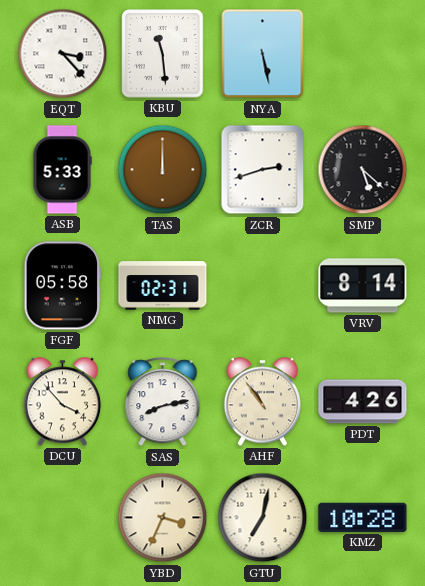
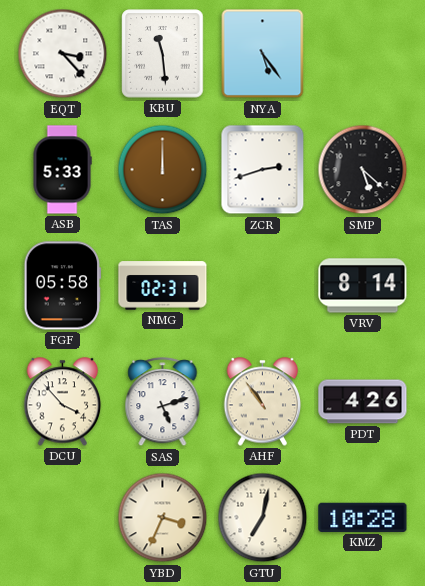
NYA: 5:28 -> 5:24 (263, 54)
SAS: 8:13 -> 5:12 (163, 402)
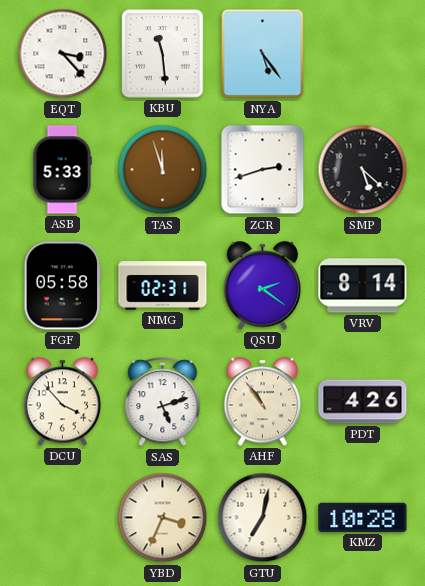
TAS: 12:00 -> 11:57 (163, 170)
QSU: none -> 2:21 (263, 286)
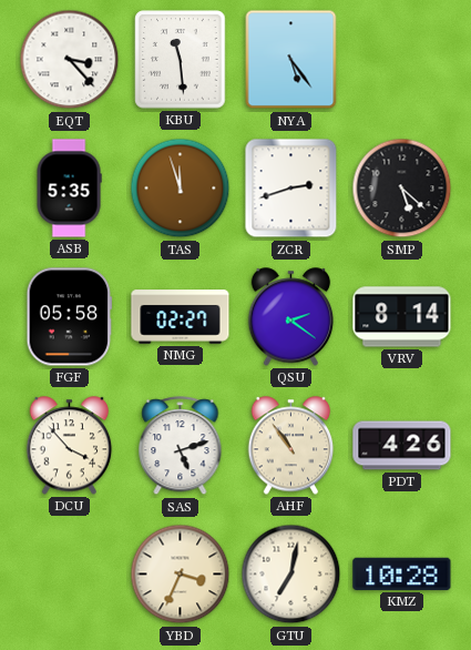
ASB: 5:33 -> 5:35 (69, 189)
NMG: 02:31 -> 02:27 (181, 317)
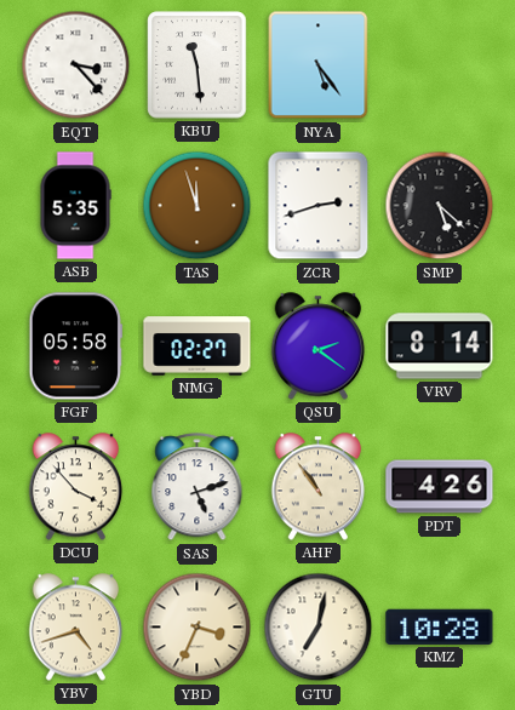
YBV: none -> 4:42 (76, 628)
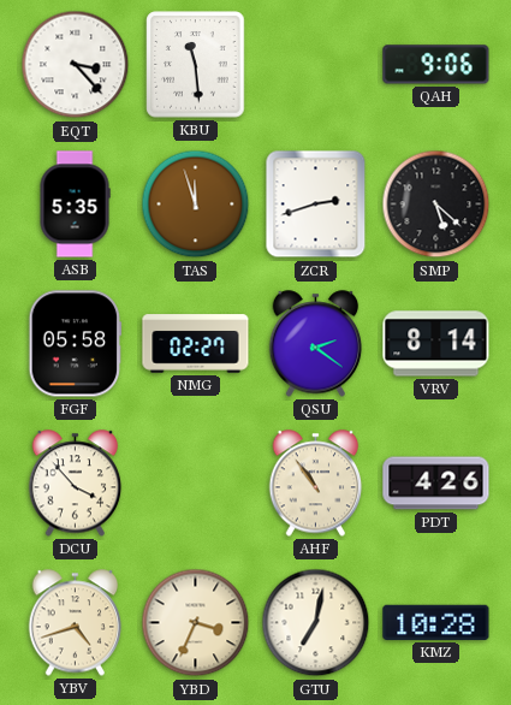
NYA: 5:24 -> none (319, 65)
QAH: none -> 9:06 (436, 65)
SAS: 5:12 -> none (198, 487)
